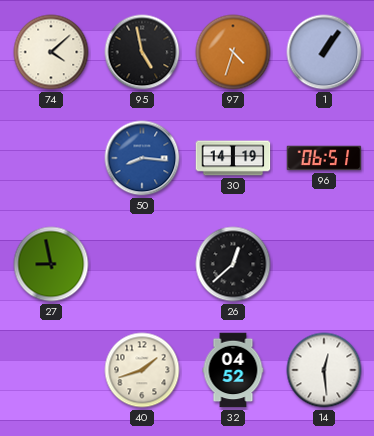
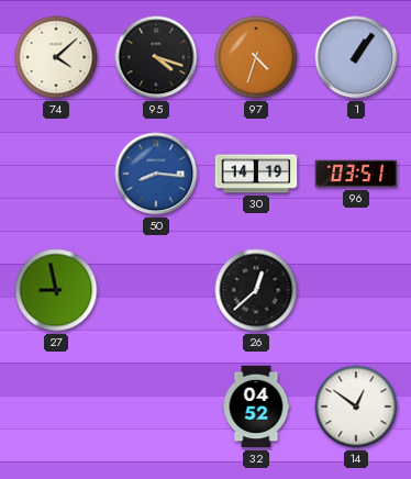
95: 4:58 -> 4:18 (156, 57)
96: 06:51 -> 03:51 (356, 174)
40: 1:42 -> none (142, 370)
14: 12:29 -> 12:51 (356, 406)
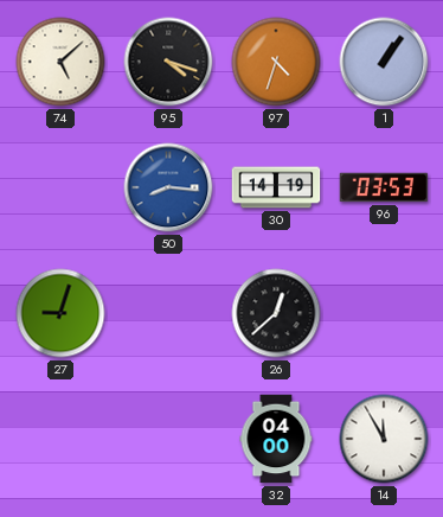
74: 4:08 -> 5:08 (60, 62)
96: 03:51 -> 03:53 (384, 187)
27: 8:58 -> 9:03 (60, 313)
32: 04:52 -> 04:00 (276, 439)
14: 12:51 -> 11:55 (384, 439)
